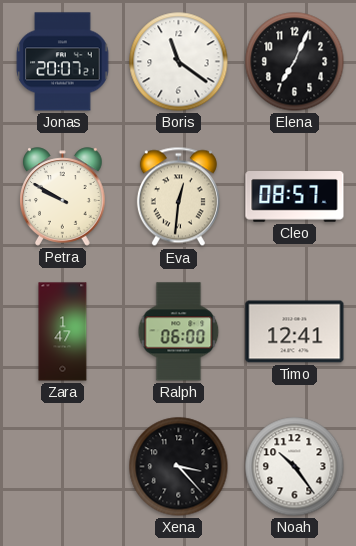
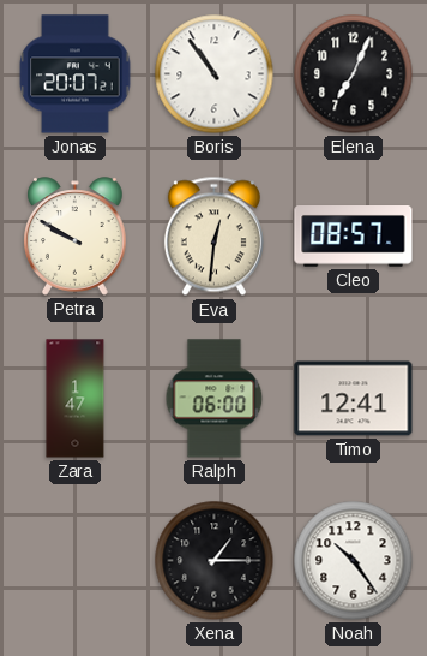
Boris: 11:21 -> 10:54 (215, 74)
Xena: 3:23 -> 1:15 (215, 561)
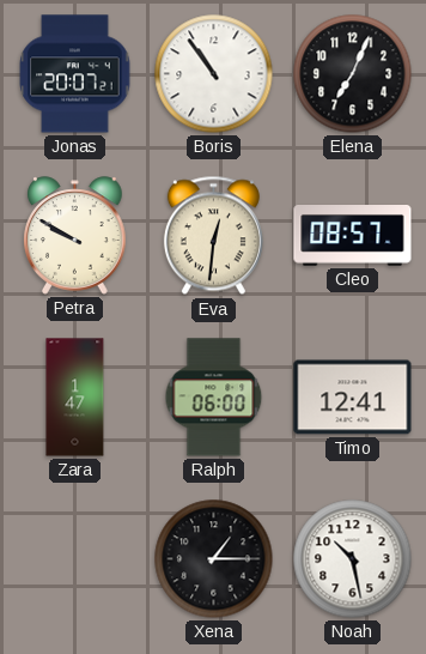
Noah: 10:24 -> 10:28 (353, 559)
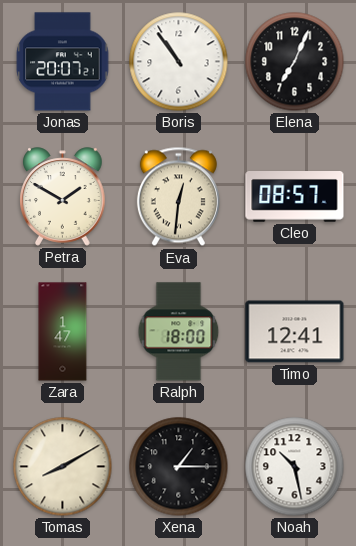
Petra: 9:50 -> 1:50 (63, 197)
Ralph: 06:00 -> 18:00 (179, 332)
Tomas: none -> 8:10 (63, 467)
